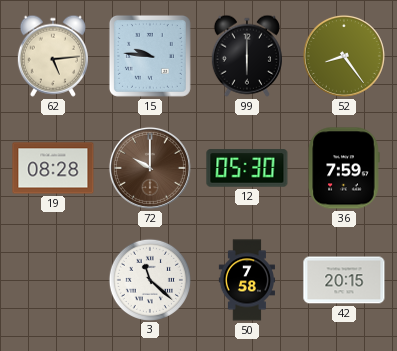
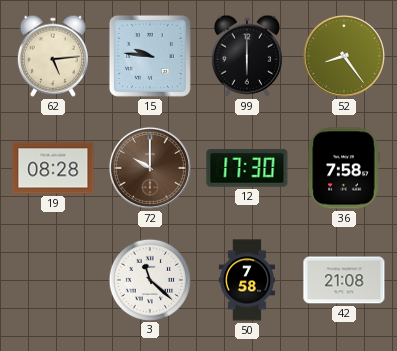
12: 05:30 -> 17:30 (247, 168)
36: 7:59 -> 7:58 (344, 168)
42: 20:15 -> 21:08 (344, 280)
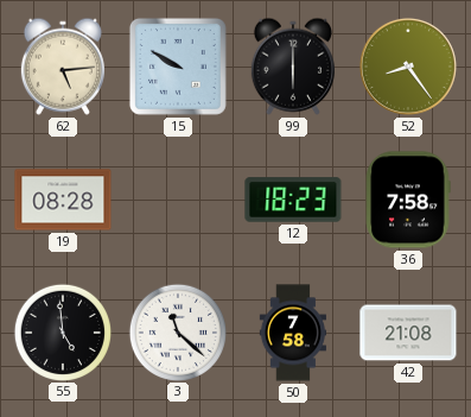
15: 9:46 -> 9:50 (178, 67)
72: 10:00 -> none (150, 168)
12: 17:30 -> 18:23 (293, 200)
55: none -> 4:59 (62, 331)
